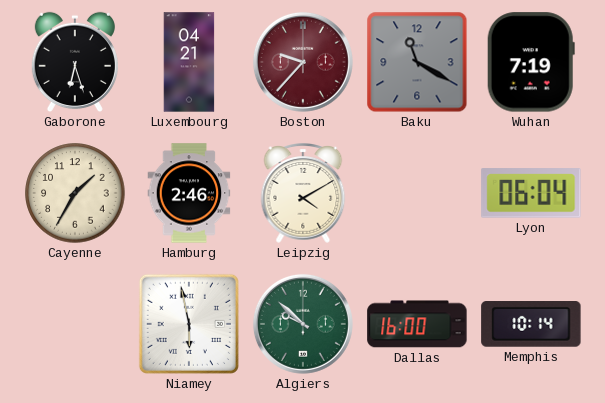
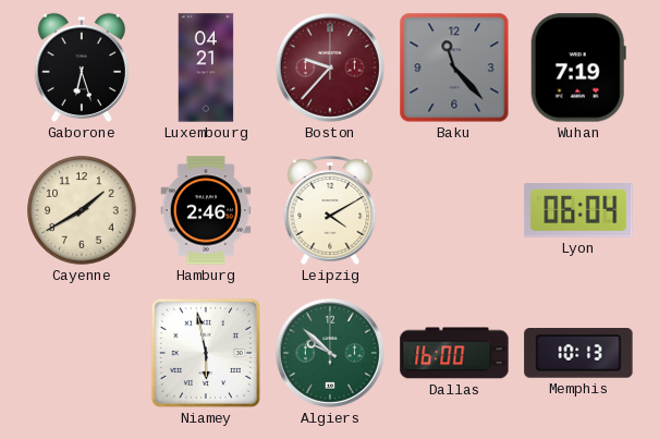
Baku: 11:20 -> 11:23 (454, 68)
Cayenne: 1:35 -> 1:40 (82, 210)
Memphis: 10:14 -> 10:13 (578, 354)
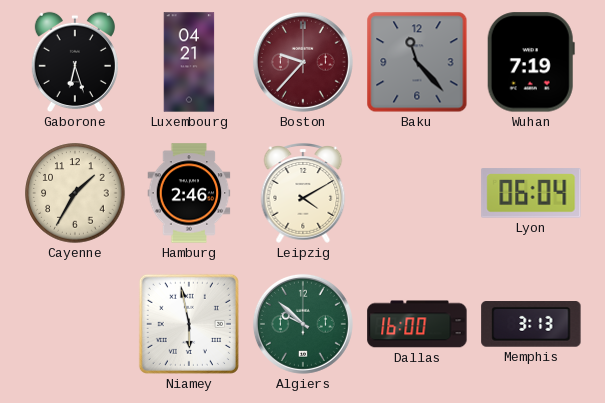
Cayenne: 1:40 -> 1:35 (75, 193)
Memphis: 10:13 -> 3:13 (531, 325)
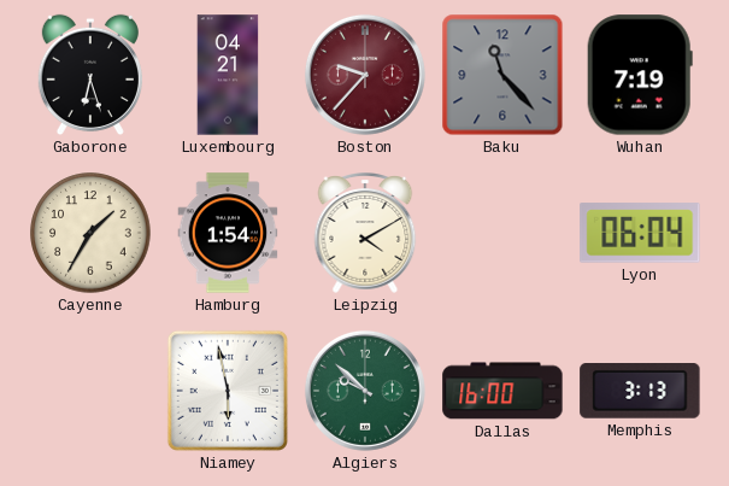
Hamburg: 2:46 -> 1:54 (228, 233)
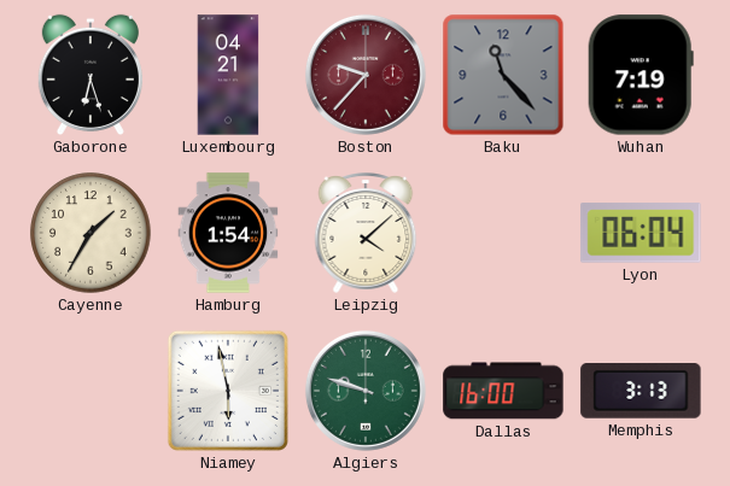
Leipzig: 4:10 -> 4:08 (366, 233)
Algiers: 9:52 -> 9:48 (366, 391)
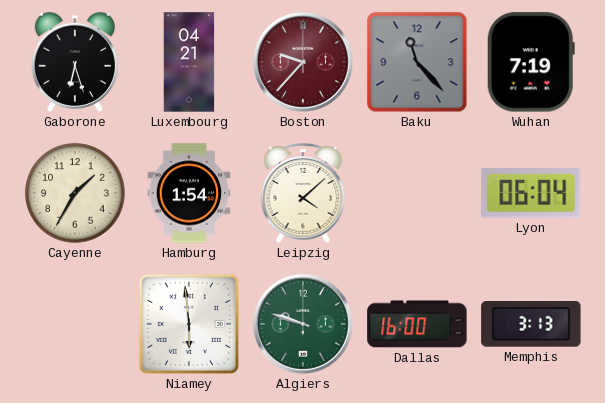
Niamey: 5:58 -> 5:59 (189, 324)
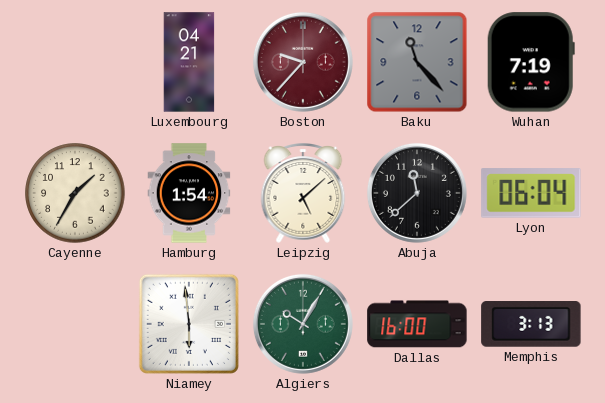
Gaborone: 6:27 -> none (75, 62)
Leipzig: 4:08 -> 5:08 (303, 193)
Abuja: none -> 11:38 (417, 193)
Algiers: 9:48 -> 10:05 (303, 324)
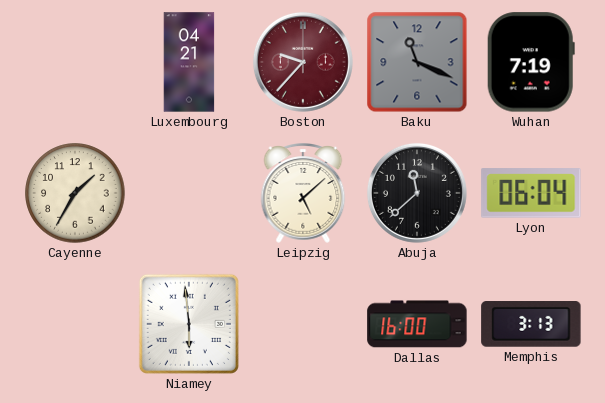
Baku: 11:23 -> 11:19 (417, 62)
Hamburg: 1:54 -> none (189, 193)
Algiers: 10:05 -> none (303, 324)
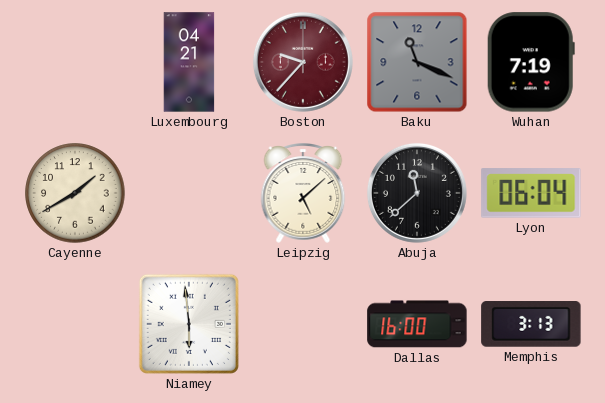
Cayenne: 1:35 -> 1:40 (75, 193)
